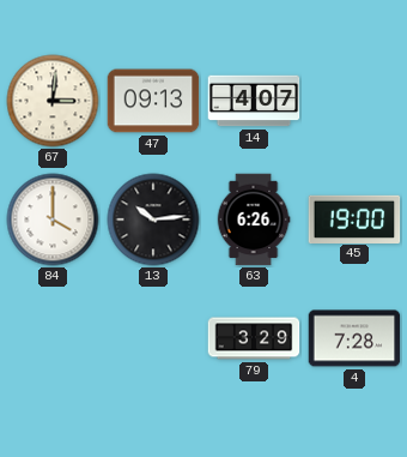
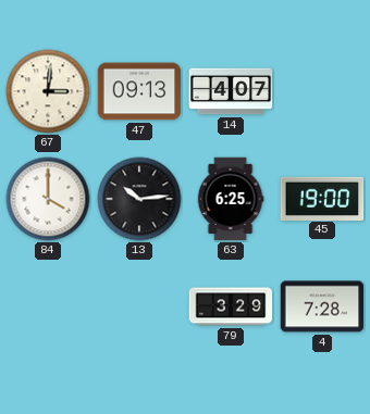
63: 6:26 -> 6:25 (231, 199)
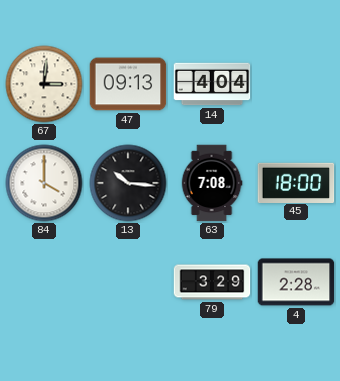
14: 4:07 -> 4:04 (212, 84)
13: 10:14 -> 10:16 (128, 183)
63: 6:25 -> 7:08 (212, 183)
45: 19:00 -> 18:00 (296, 182)
4: 7:28 -> 2:28 (296, 282)
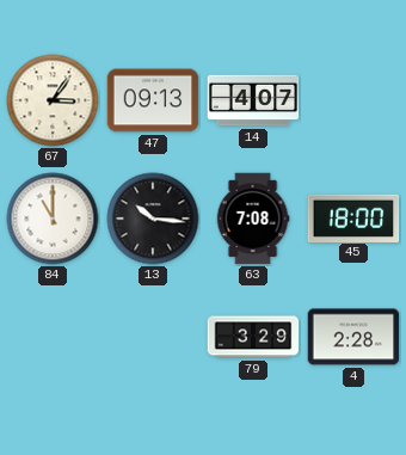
67: 3:01 -> 3:06 (53, 100)
14: 4:04 -> 4:07 (253, 100)
84: 4:00 -> 11:00 (53, 219)
